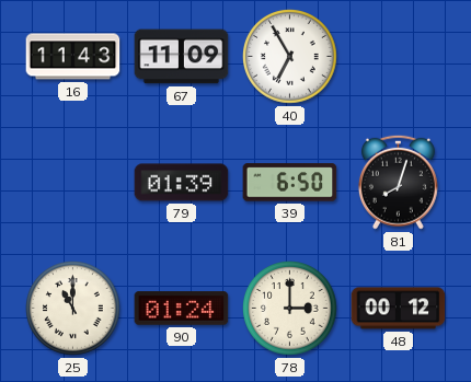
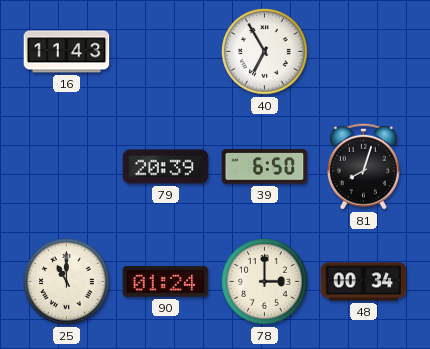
67: 11:09 -> none (182, 57)
79: 01:39 -> 20:39 (166, 167)
48: 00:12 -> 00:34 (364, 282)
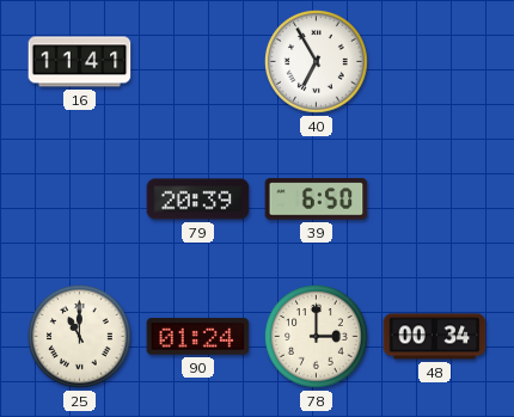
16: 11:43 -> 11:41 (80, 62)
81: 8:03 -> none (363, 166)
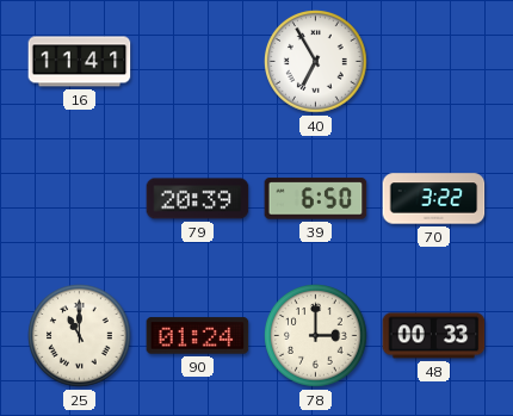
70: none -> 3:22 (434, 199)
48: 00:34 -> 00:33 (434, 336)
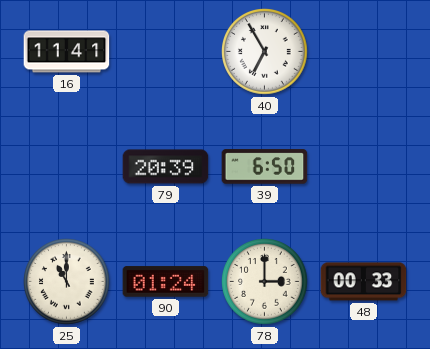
70: 3:22 -> none (434, 199)
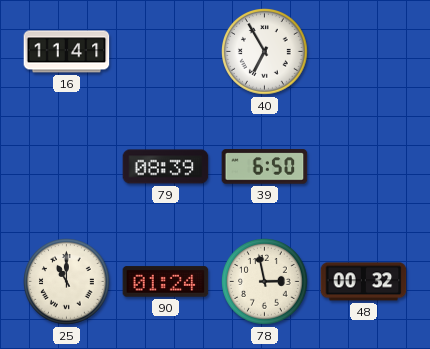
79: 20:39 -> 08:39 (166, 167)
78: 3:00 -> 2:58 (265, 282)
48: 00:33 -> 00:32 (364, 282)
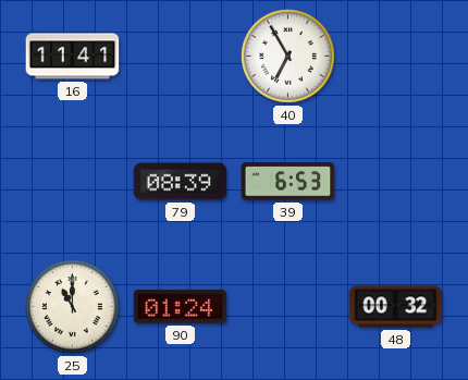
39: 6:50 -> 6:53 (288, 182)
78: 2:58 -> none (265, 282)
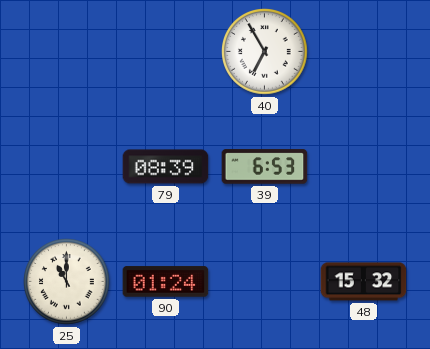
16: 11:41 -> none (73, 57)
48: 00:32 -> 15:32 (364, 282)
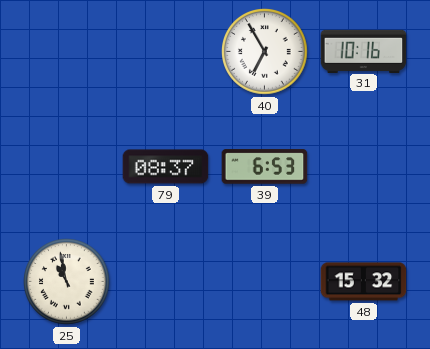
31: none -> 10:16 (364, 51)
79: 08:39 -> 08:37 (166, 167)
25: 11:00 -> 10:58 (67, 282)
90: 01:24 -> none (166, 282)
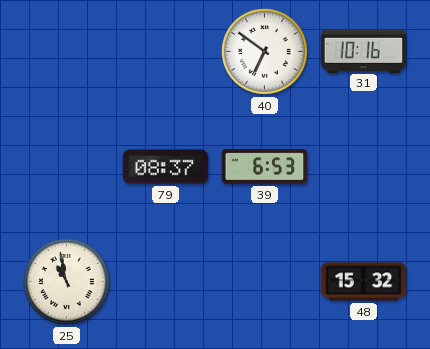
40: 6:55 -> 6:51 (265, 52)
